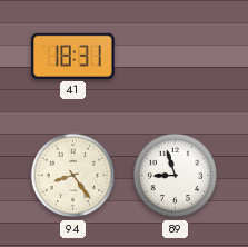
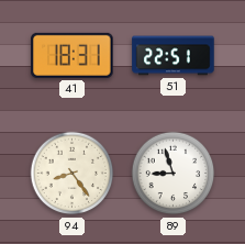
51: none -> 22:51 (174, 56)
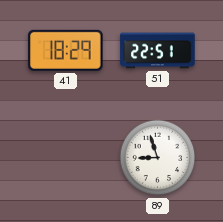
41: 18:31 -> 18:29 (66, 50)
94: 8:24 -> none (73, 174)
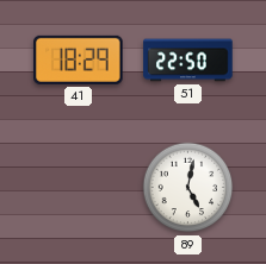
51: 22:51 -> 22:50 (188, 61)
89: 8:57 -> 5:02 (188, 188)
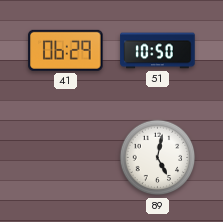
41: 18:29 -> 06:29 (66, 50)
51: 22:50 -> 10:50 (158, 51)
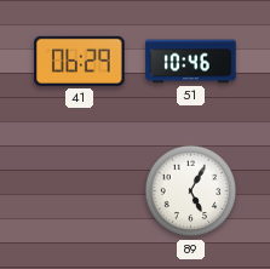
51: 10:50 -> 10:46 (191, 62)
89: 5:02 -> 5:05 (191, 191)
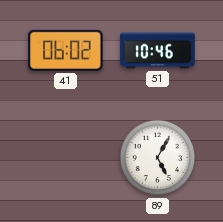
41: 06:29 -> 06:02 (66, 50)
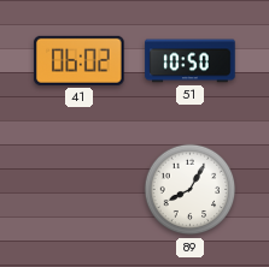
51: 10:46 -> 10:50 (191, 61)
89: 5:05 -> 8:05 (191, 190)
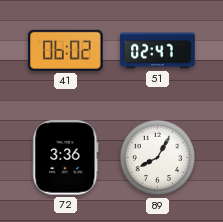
51: 10:50 -> 02:47 (158, 51)
72: none -> 3:36 (66, 158)
